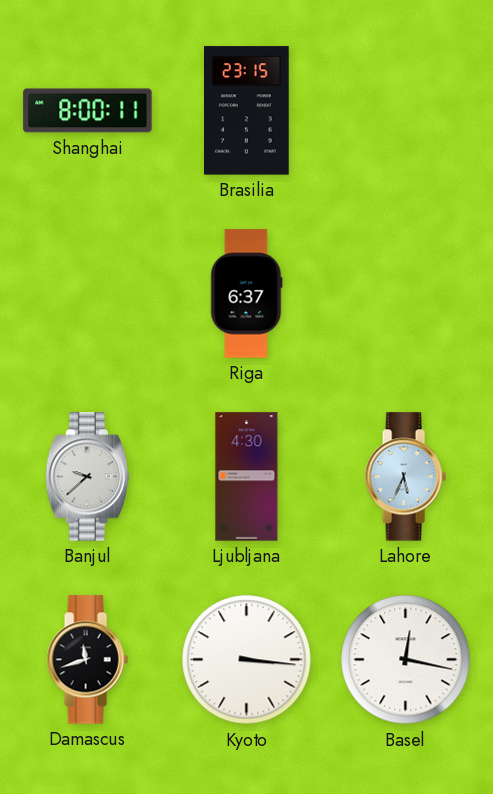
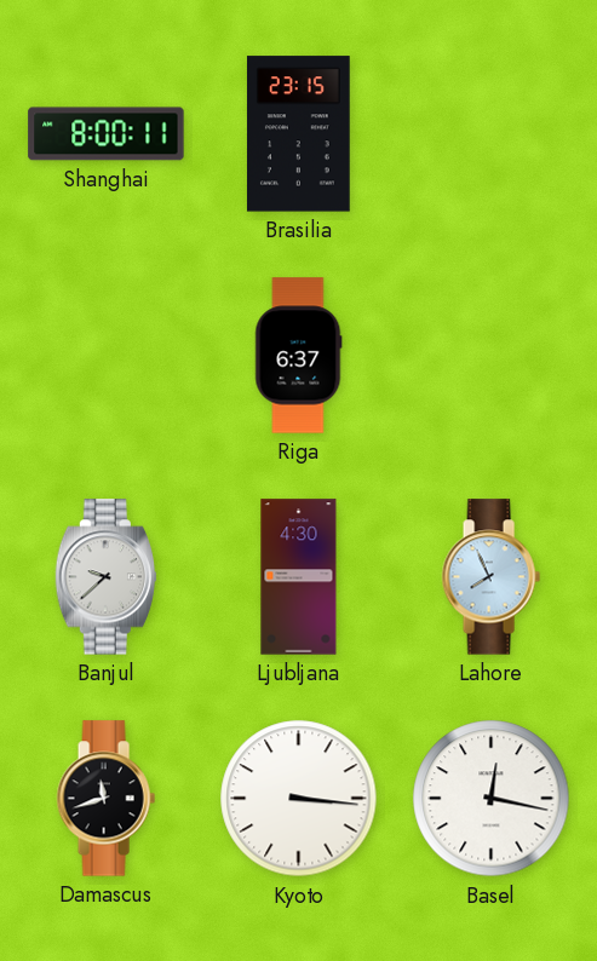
Lahore: 5:34 -> 7:56 (490, 577)
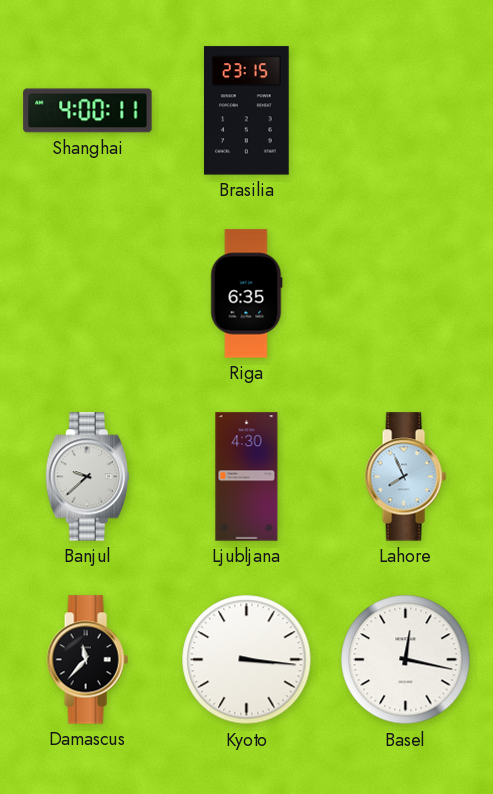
Shanghai: 8:00 -> 4:00 (88, 111)
Riga: 6:37 -> 6:35 (247, 294)
Damascus: 11:42 -> 11:37 (87, 660)
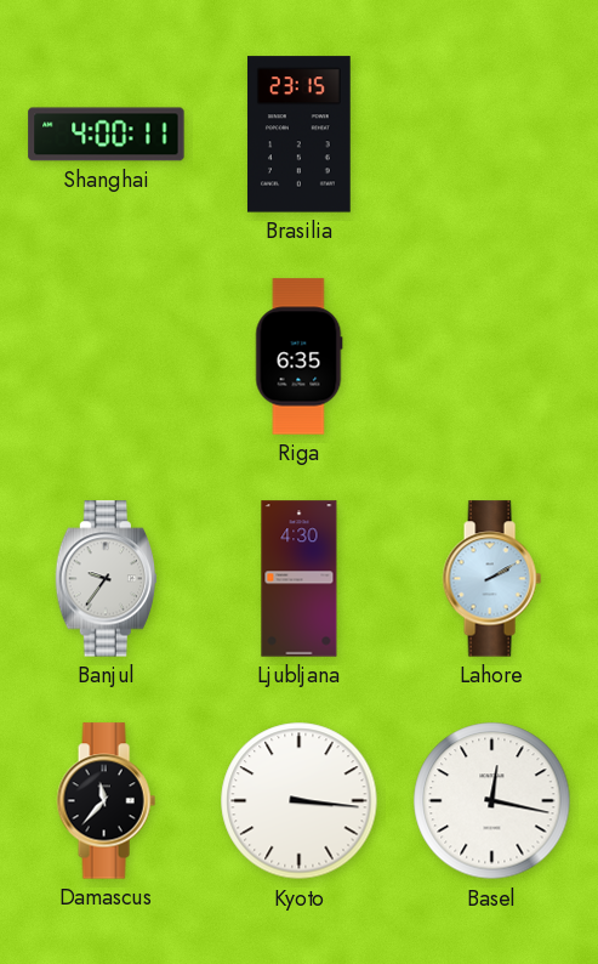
Banjul: 9:38 -> 9:36 (107, 579)
Lahore: 7:56 -> 2:10 (491, 579)
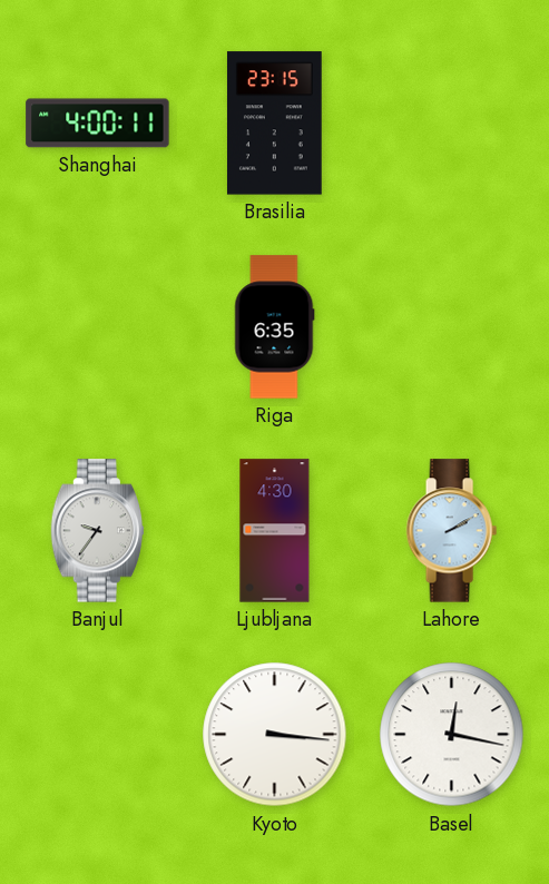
Damascus: 11:37 -> none (106, 801)
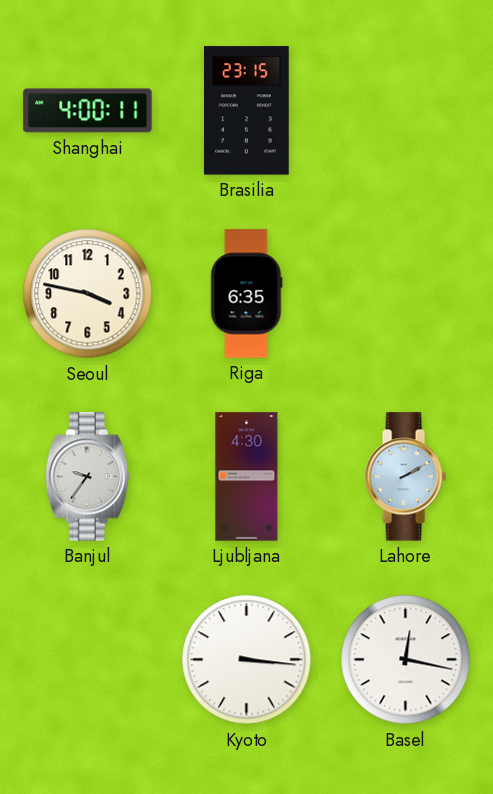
Seoul: none -> 3:47 (88, 294)
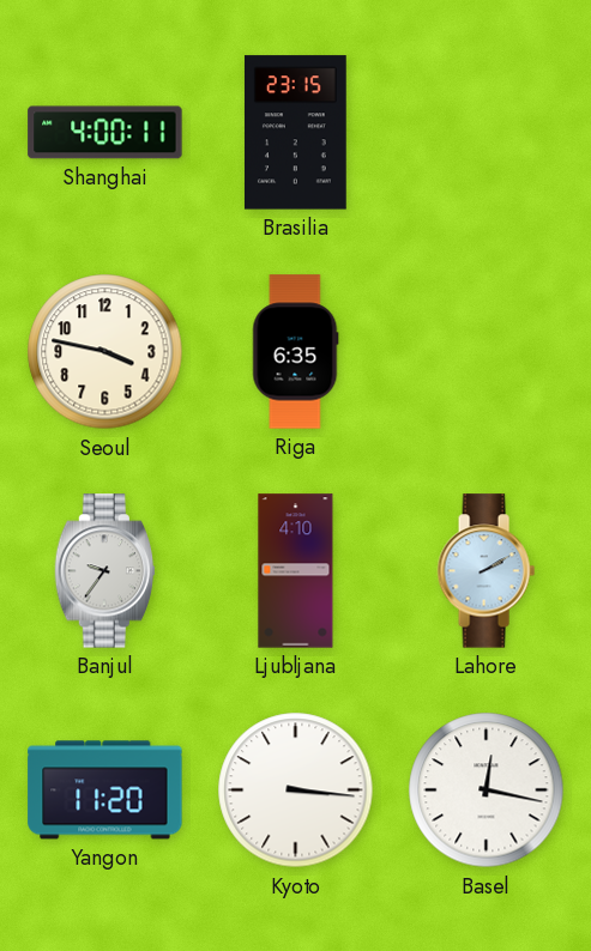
Ljubljana: 4:30 -> 4:10 (296, 571)
Yangon: none -> 11:20 (105, 791)
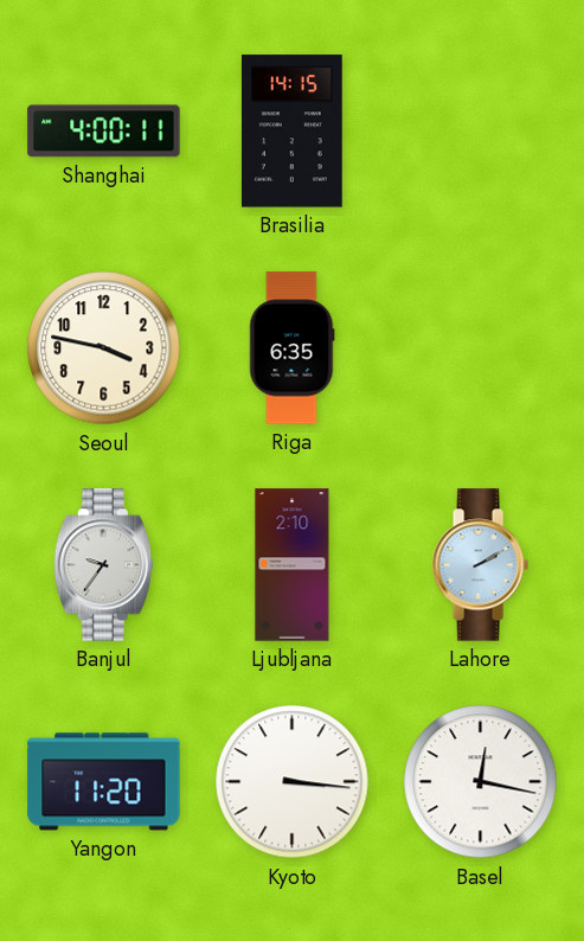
Brasilia: 23:15 -> 14:15 (291, 132)
Ljubljana: 4:10 -> 2:10 (293, 565)
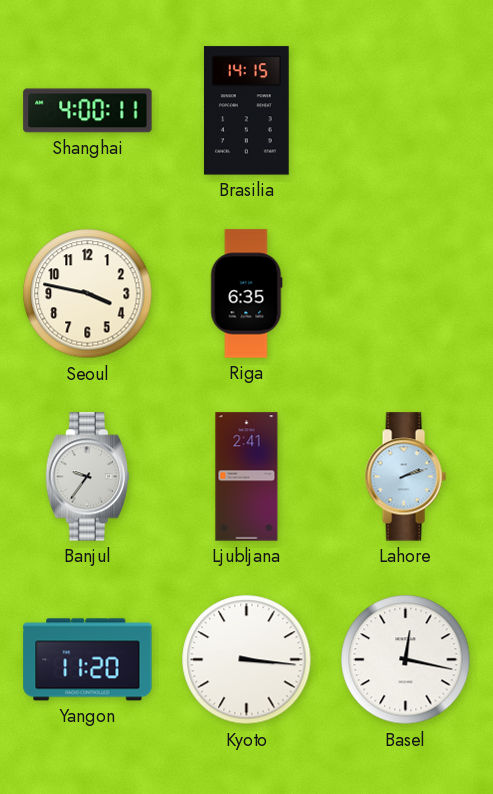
Ljubljana: 2:10 -> 2:41 (247, 477)
Lahore: 2:10 -> 2:12 (405, 477)
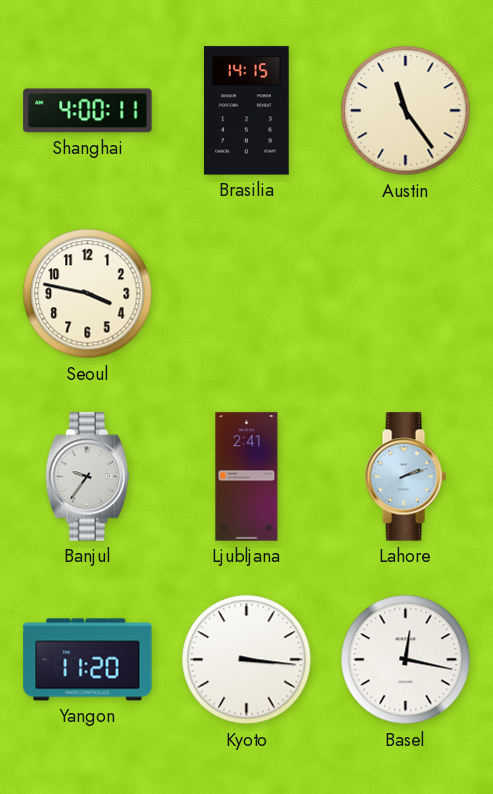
Austin: none -> 11:24 (406, 111)
Riga: 6:35 -> none (247, 294)
